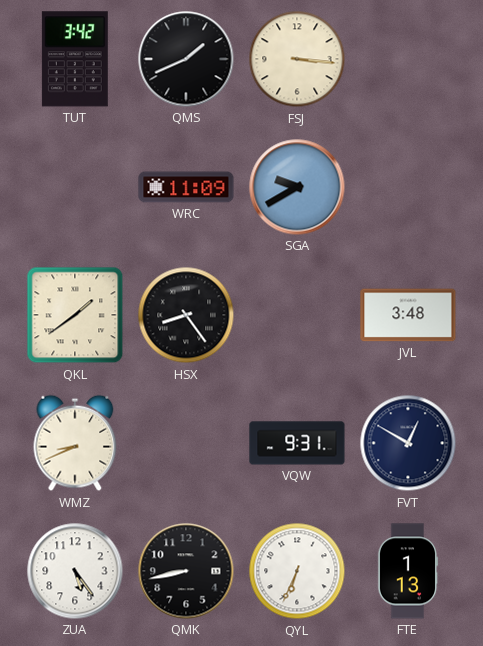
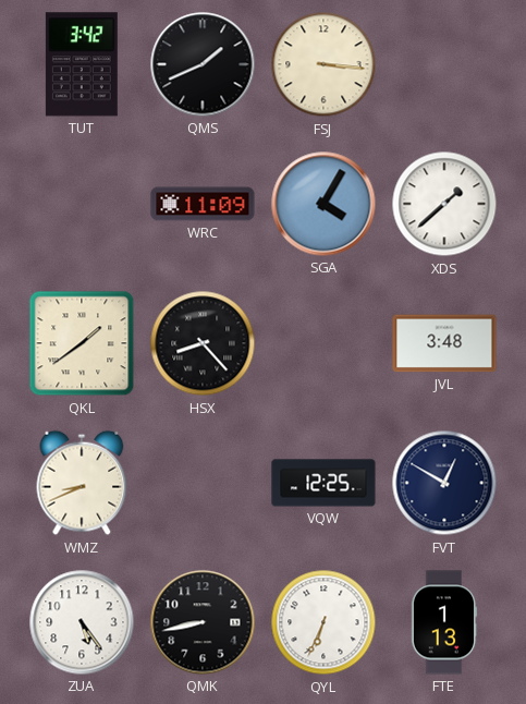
SGA: 9:40 -> 4:05 (323, 204)
XDS: none -> 1:38 (444, 204)
HSX: 8:24 -> 8:23 (203, 343)
VQW: 9:31 -> 12:25 (323, 483)
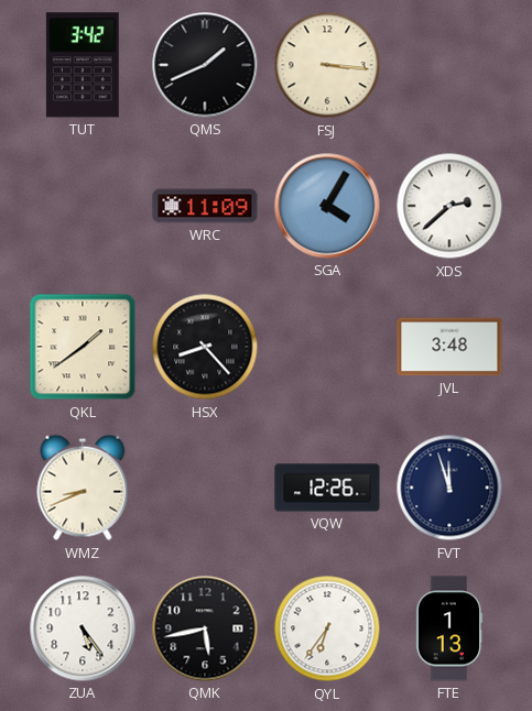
XDS: 1:38 -> 2:38 (449, 206)
VQW: 12:25 -> 12:26 (327, 488)
FVT: 12:50 -> 11:57 (449, 488)
QMK: 8:43 -> 5:43 (205, 628)
QYL: 6:34 -> 6:36 (327, 628)
